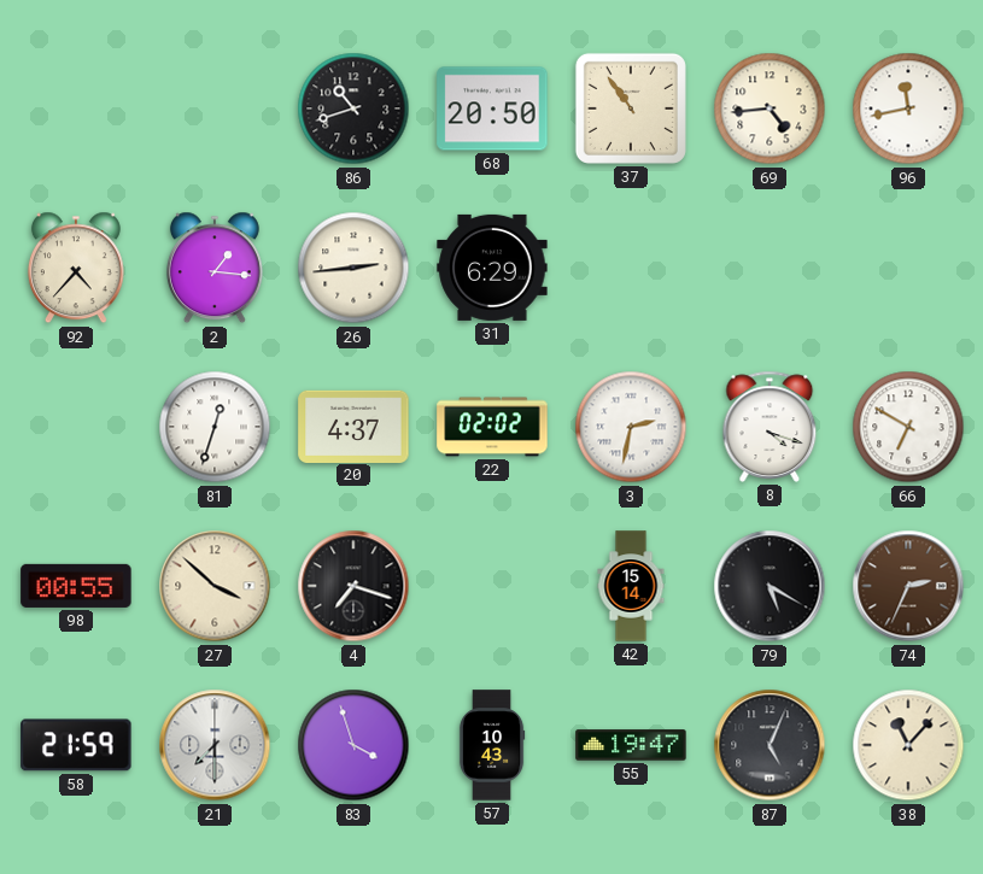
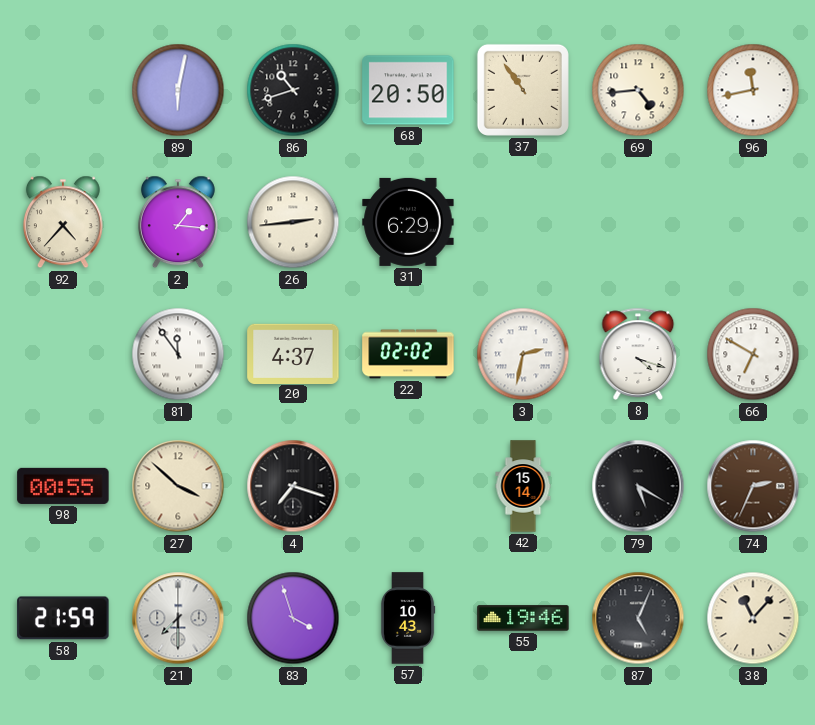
89: none -> 6:02 (178, 90)
81: 12:33 -> 11:54 (178, 354)
55: 19:47 -> 19:46 (523, 618)
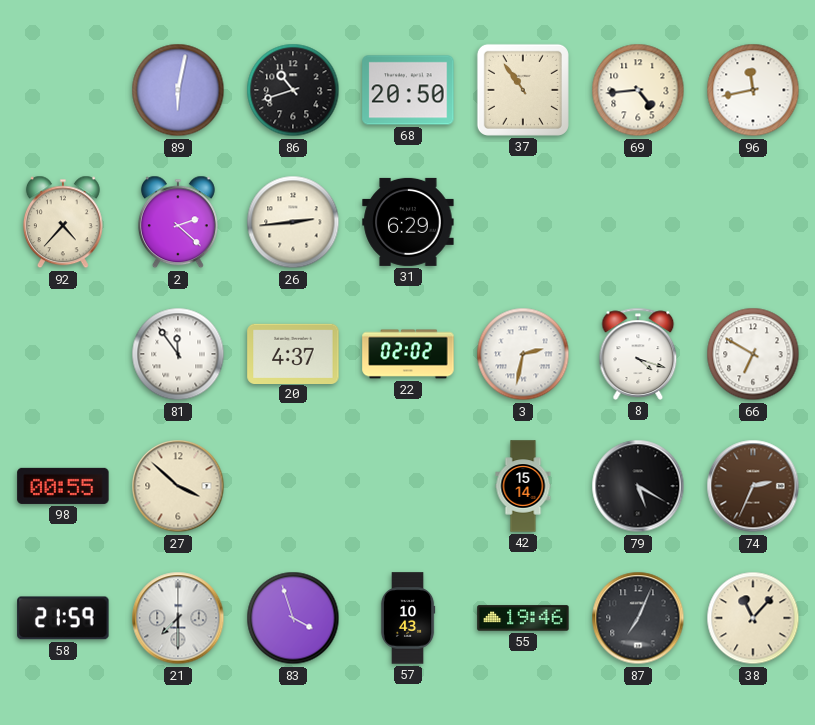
2: 1:16 -> 2:22 (178, 222)
4: 7:18 -> none (293, 486)
87: 5:04 -> 7:04 (638, 618)
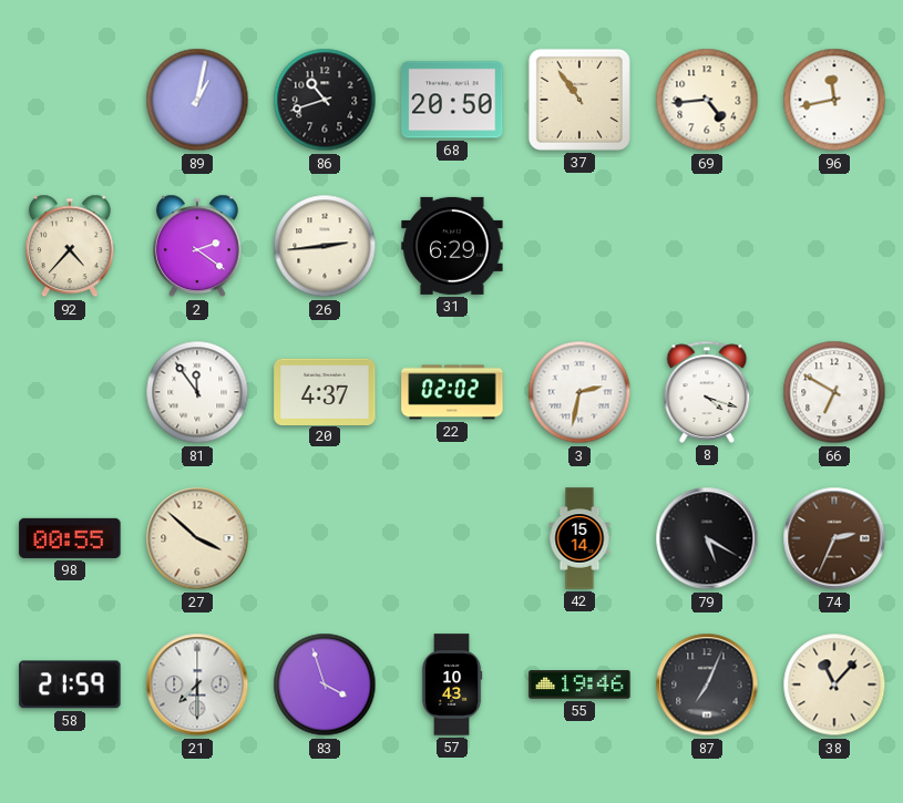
89: 6:02 -> 1:02 (197, 100)
2: 2:22 -> 2:21 (197, 246)
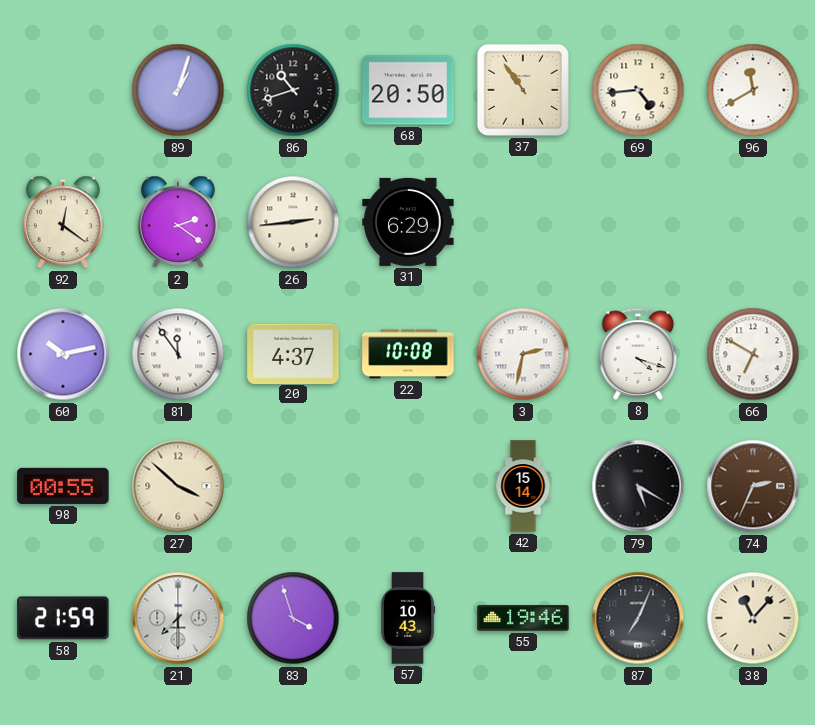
89: 1:02 -> 1:03 (178, 90)
96: 11:43 -> 11:40 (753, 90)
92: 4:37 -> 12:21 (63, 222)
60: none -> 10:13 (63, 354)
22: 02:02 -> 10:08 (408, 354)
